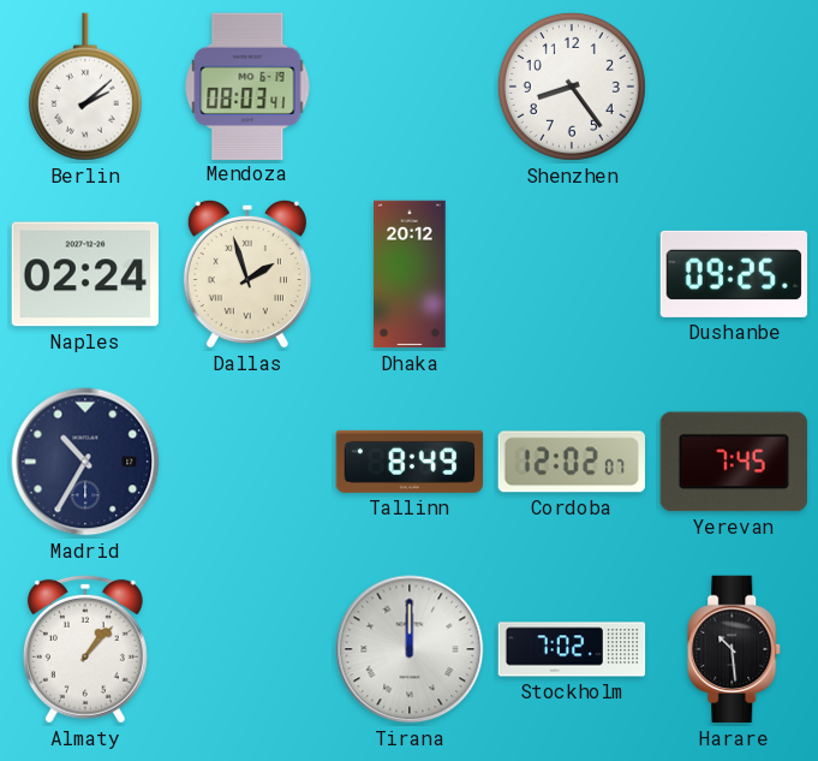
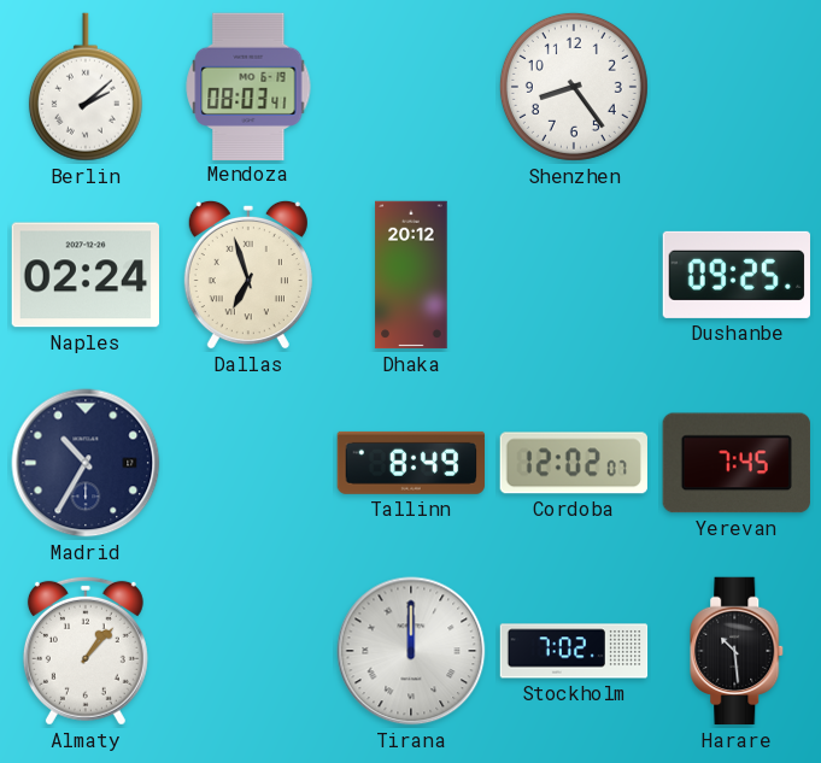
Dallas: 1:57 -> 6:57 (248, 275)
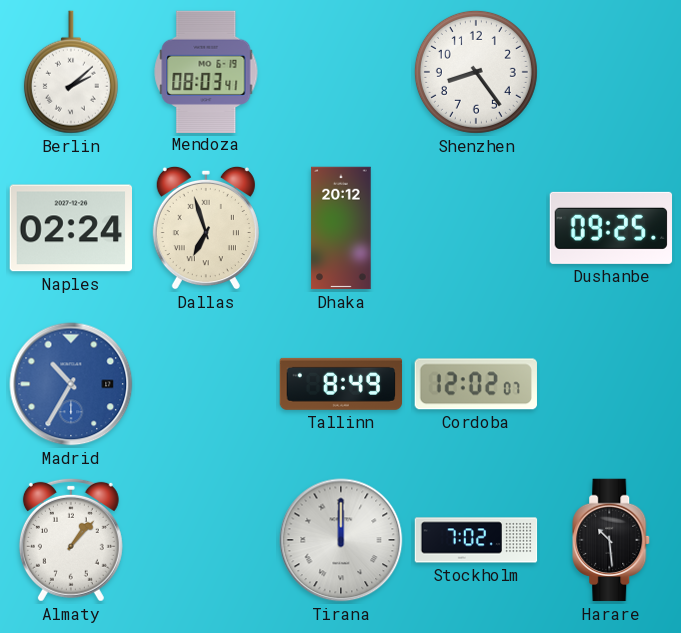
Madrid dial: navy -> blue (71, 384)
Yerevan: 7:45 -> none (737, 463)
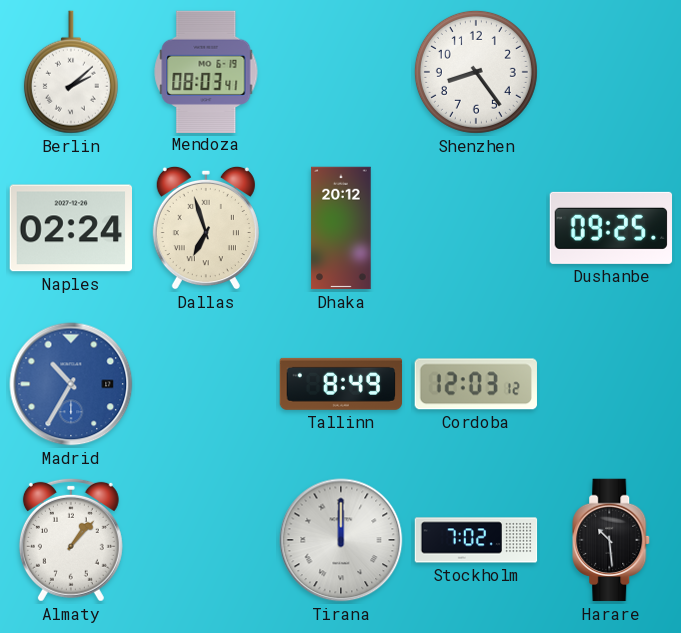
Cordoba: 12:02 -> 12:03 (475, 384)
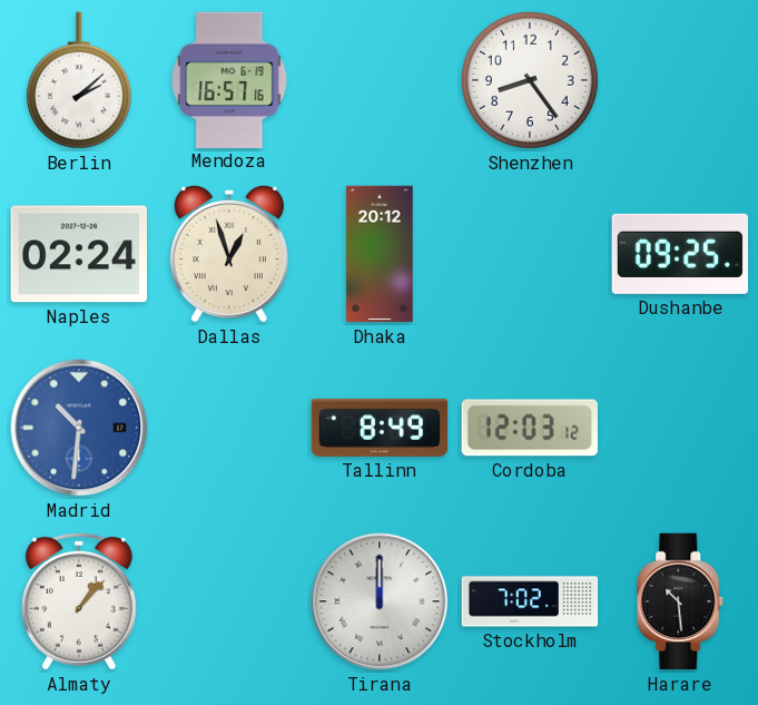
Mendoza: 08:03 -> 16:57 (229, 79)
Dallas: 6:57 -> 12:57 (229, 254)
Madrid: 10:35 -> 10:31 (79, 428)
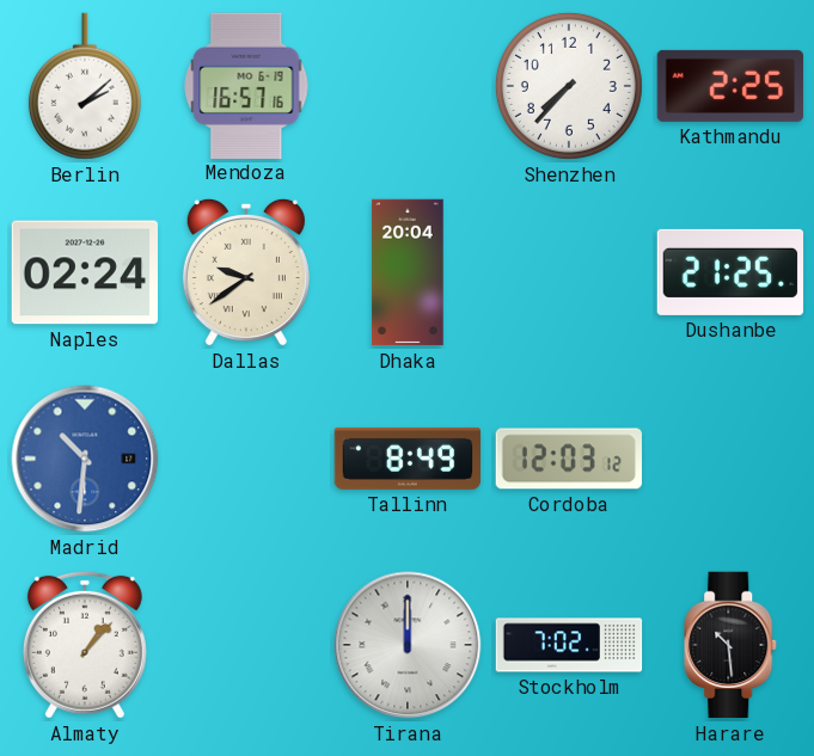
Shenzhen: 8:24 -> 7:37 (569, 86)
Kathmandu: none -> 2:25 (730, 86)
Dallas: 12:57 -> 9:39 (246, 272)
Dhaka: 20:12 -> 20:04 (408, 272)
Dushanbe: 09:25 -> 21:25 (730, 272)
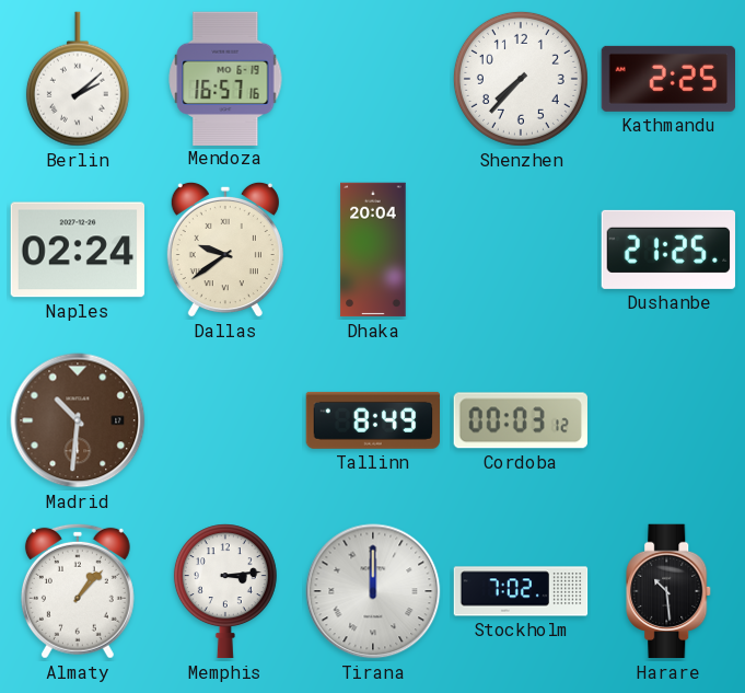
Madrid dial: blue -> brown (78, 420)
Cordoba: 12:03 -> 00:03 (520, 420)
Memphis: none -> 3:14 (225, 591)
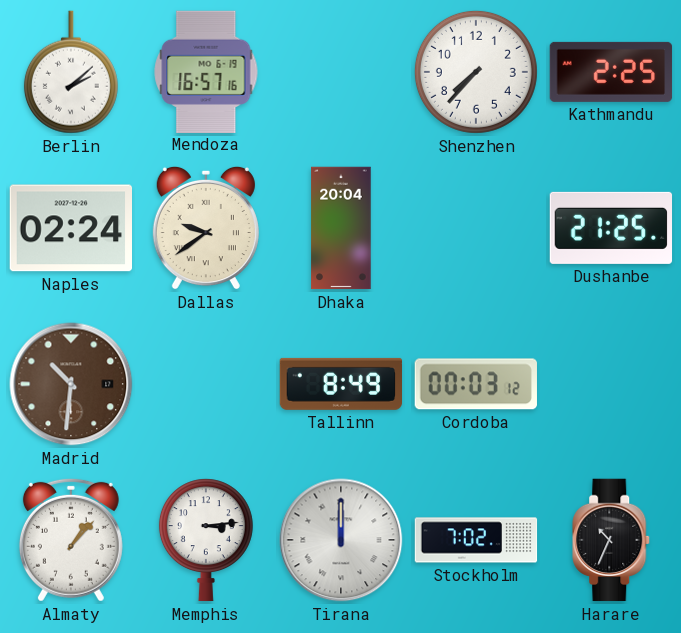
Harare: 10:29 -> 10:34 (612, 540)
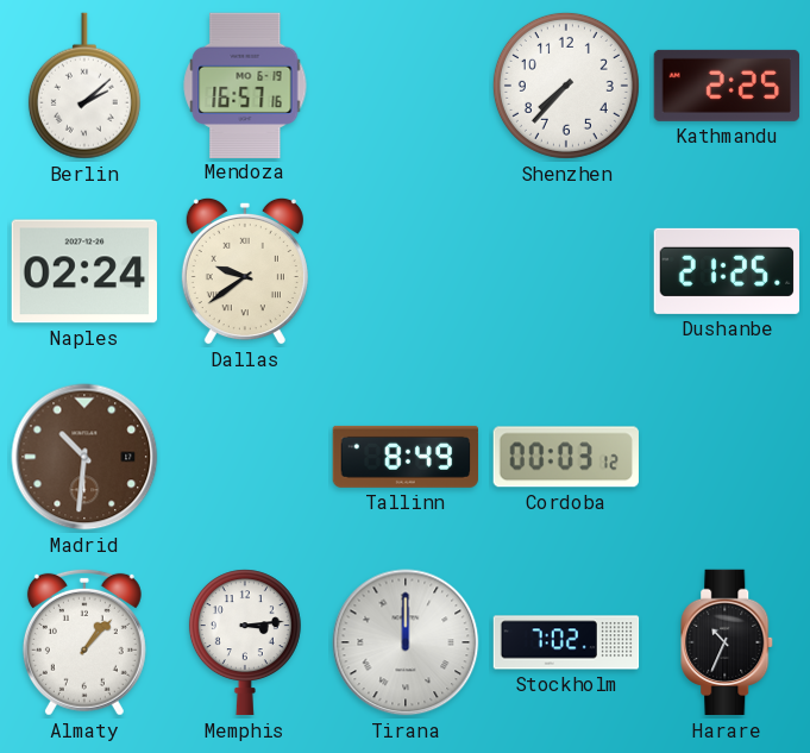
Dhaka: 20:04 -> none (341, 228)
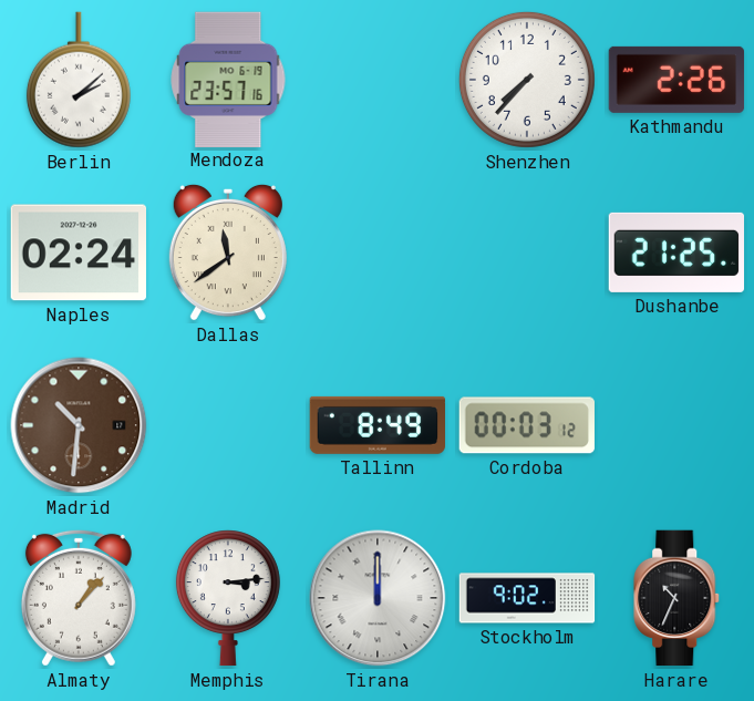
Mendoza: 16:57 -> 23:57 (228, 79)
Kathmandu: 2:25 -> 2:26 (676, 80)
Dallas: 9:39 -> 11:39 (228, 252)
Stockholm: 7:02 -> 9:02 (527, 598)
